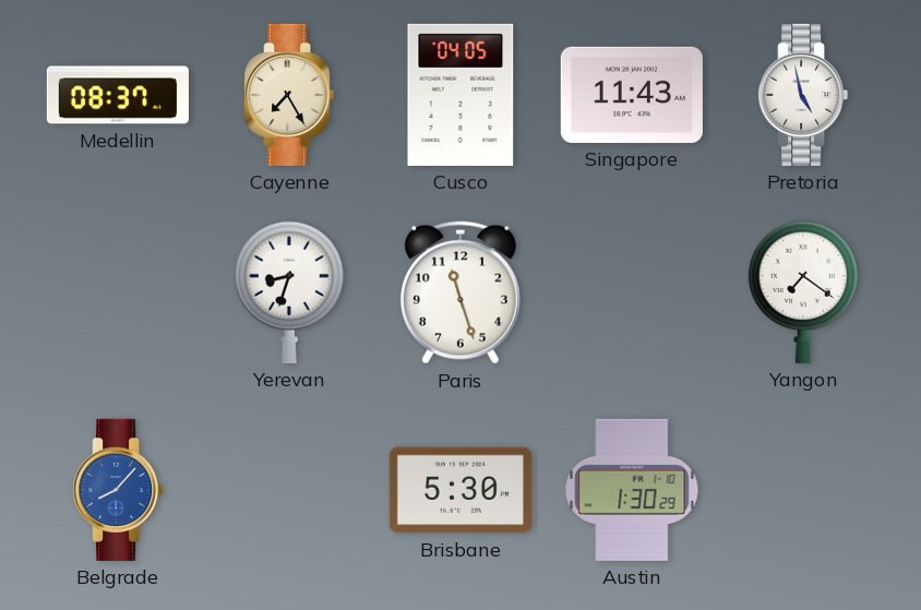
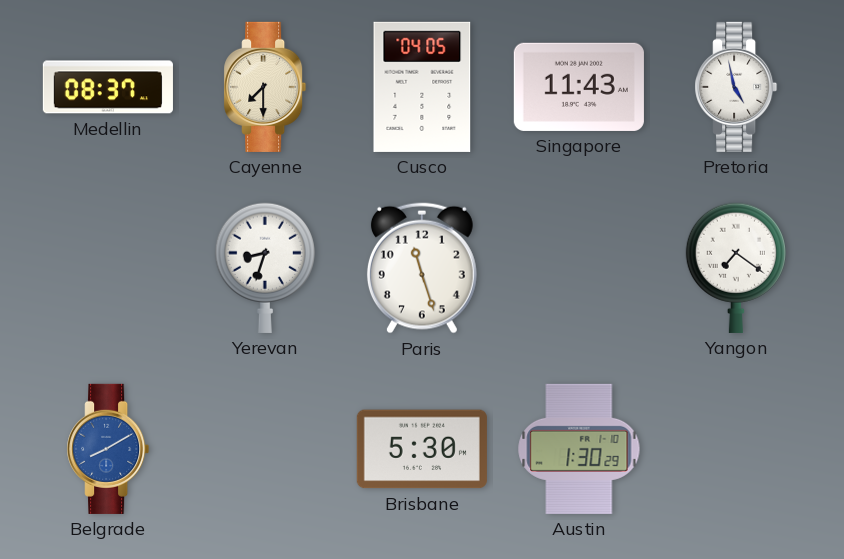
Cayenne: 7:25 -> 7:30 (265, 87)
Belgrade: 8:07 -> 8:10 (108, 449)
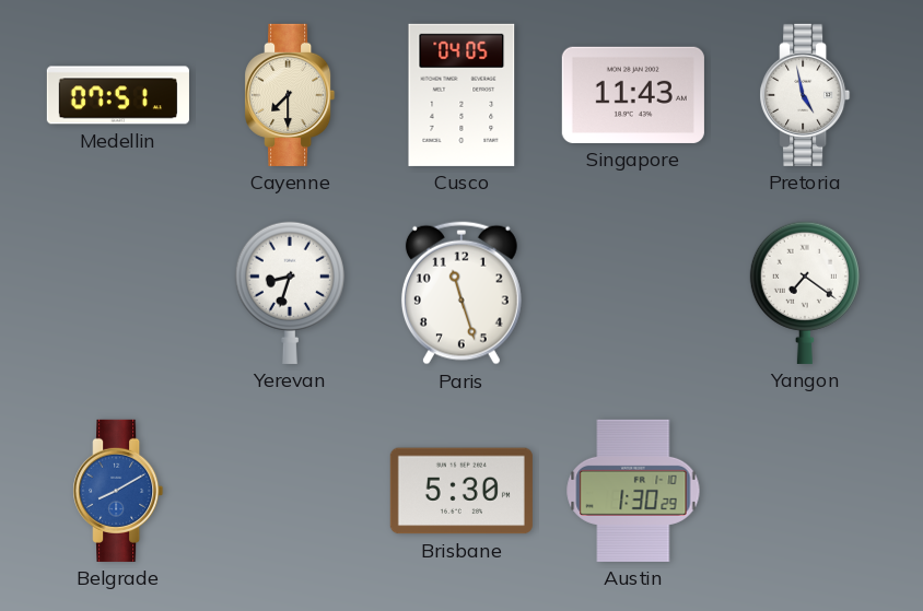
Medellin: 08:37 -> 07:51 (118, 95)
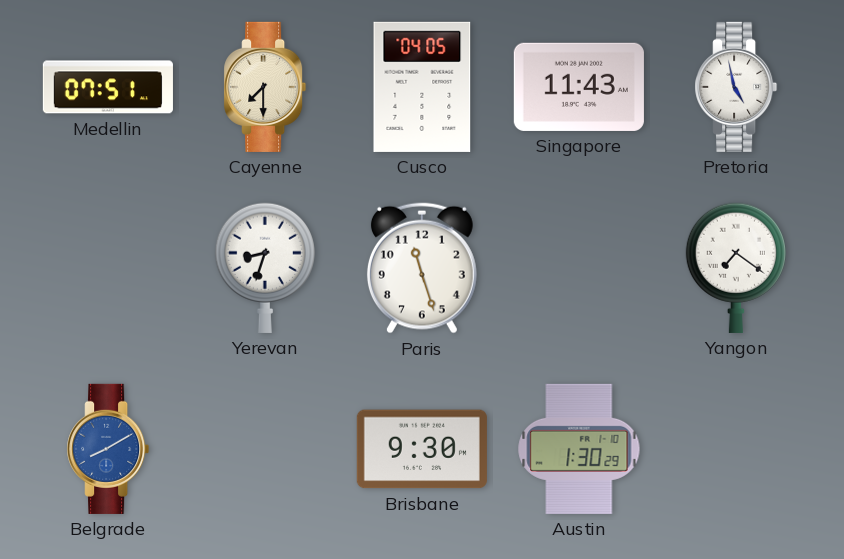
Brisbane: 5:30 -> 9:30 (422, 449)
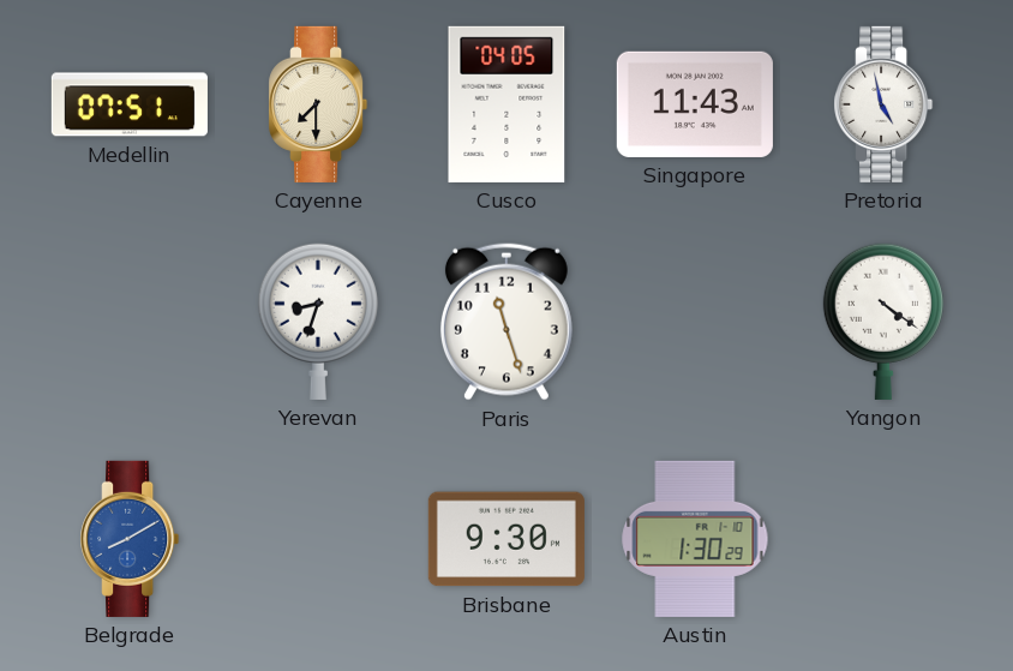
Yangon: 7:21 -> 4:21 (883, 322)
